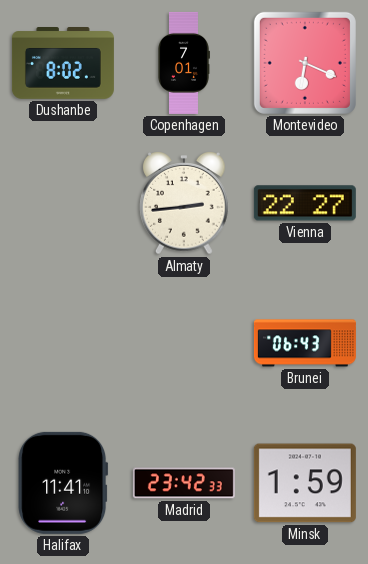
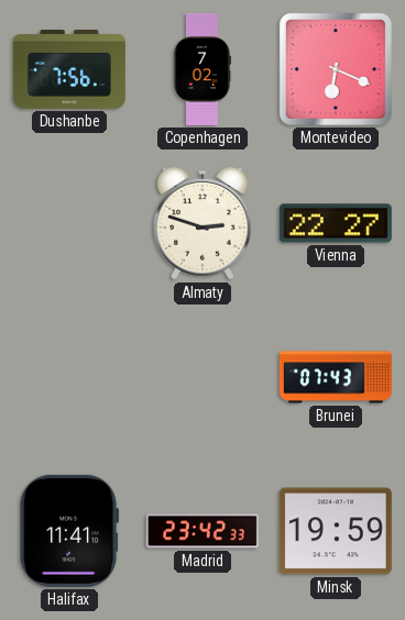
Dushanbe: 8:02 -> 7:56 (69, 70)
Copenhagen: 7:01 -> 7:02 (202, 69)
Almaty: 2:44 -> 2:48 (202, 224)
Brunei: 06:43 -> 07:43 (336, 377)
Minsk: 1:59 -> 19:59 (336, 531)
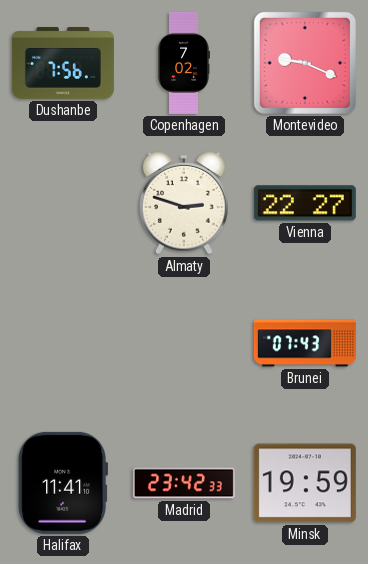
Montevideo: 6:19 -> 9:19 (305, 63)
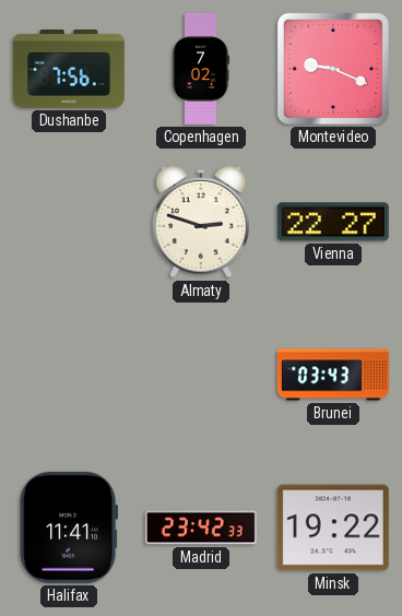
Brunei: 07:43 -> 03:43 (333, 375)
Minsk: 19:59 -> 19:22 (333, 528)
